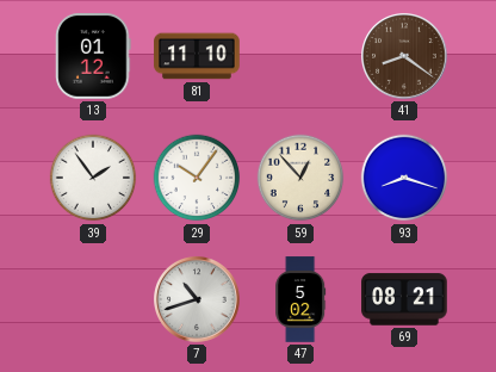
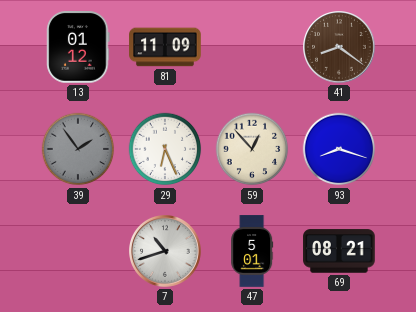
81: 11:10 -> 11:09 (165, 47)
39 dial: white -> grey (78, 149)
29: 10:06 -> 6:26 (165, 149)
47: 5:02 -> 5:01 (252, 251)
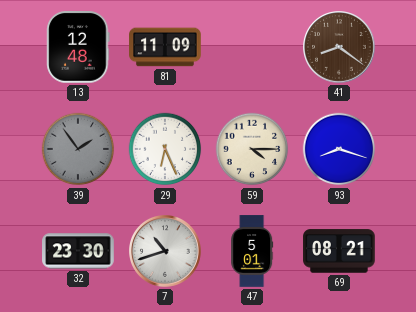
13: 01:12 -> 12:48 (78, 48)
59: 12:53 -> 4:15 (252, 149)
32: none -> 23:30 (78, 251)
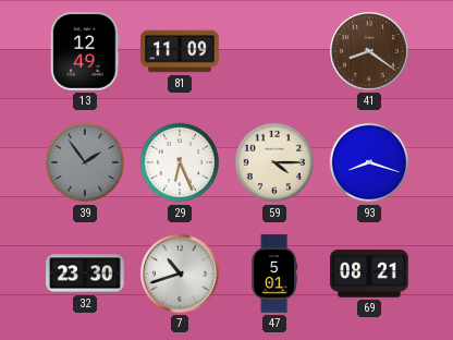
13: 12:48 -> 12:49 (85, 52)
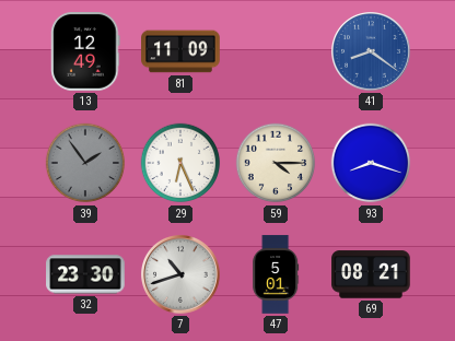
41 dial: brown -> blue (372, 52)
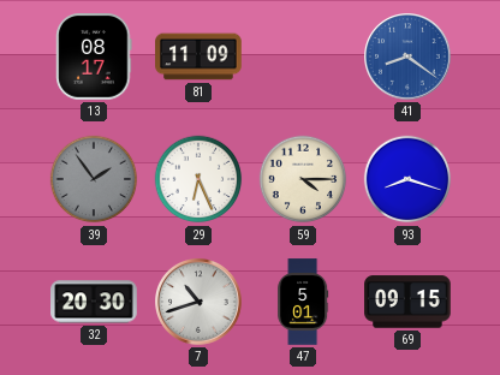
13: 12:49 -> 08:17 (94, 58)
32: 23:30 -> 20:30 (94, 302)
69: 08:21 -> 09:15 (407, 302)
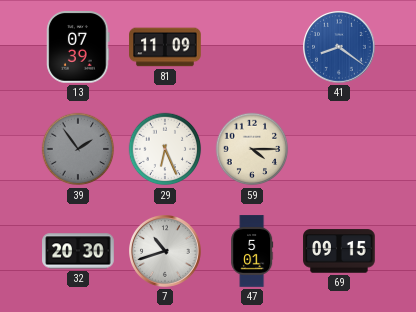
13: 08:17 -> 07:39 (78, 48)
93: 8:18 -> none (407, 179)
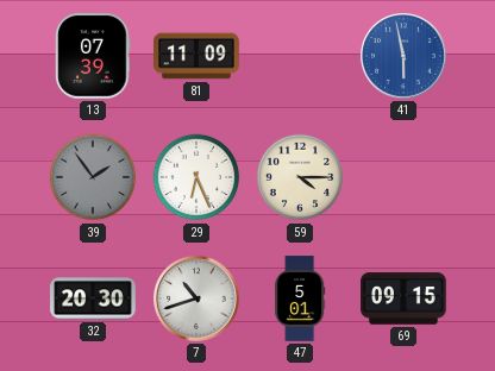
41: 8:21 -> 5:58 (405, 57)
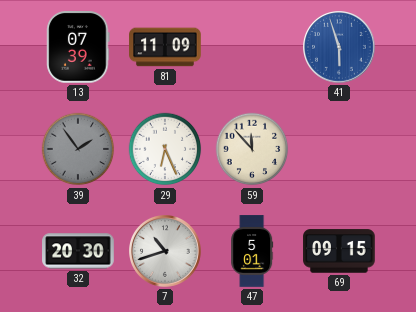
41: 5:58 -> 5:57 (340, 48)
59: 4:15 -> 11:53 (252, 149)
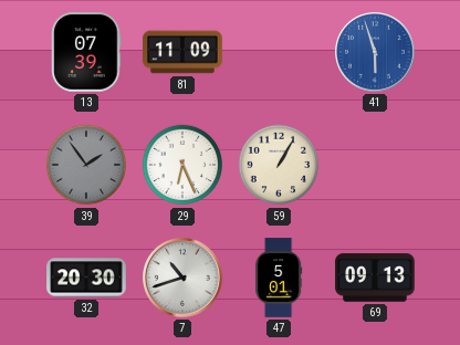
59: 11:53 -> 1:05 (279, 165)
69: 09:15 -> 09:13 (375, 278)
